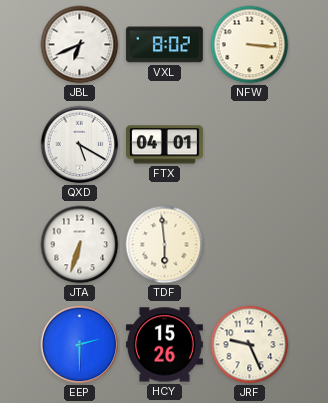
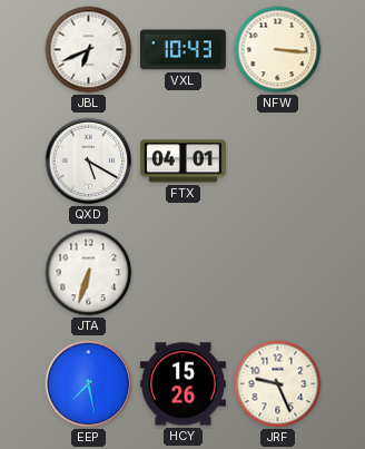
VXL: 8:02 -> 10:43 (182, 50)
TDF: 5:59 -> none (165, 245)
EEP: 2:30 -> 7:28 (89, 384)
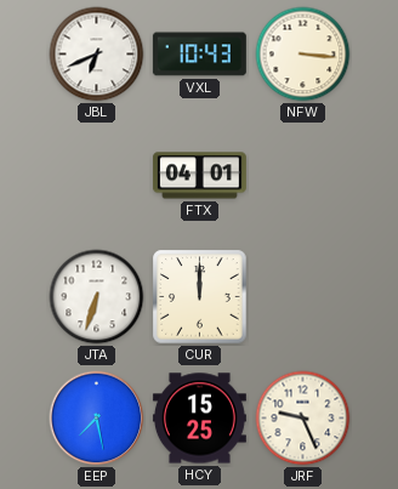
QXD: 5:20 -> none (89, 162)
CUR: none -> 12:00 (200, 297)
HCY: 15:26 -> 15:25 (199, 419)
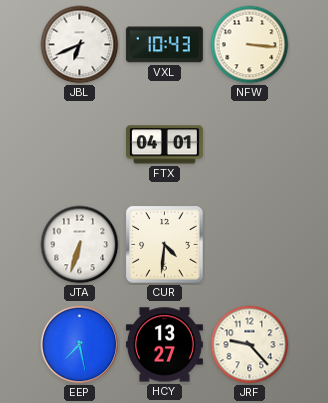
CUR: 12:00 -> 4:31 (165, 245)
HCY: 15:25 -> 13:27 (164, 345)
JRF: 9:26 -> 9:23 (250, 345)
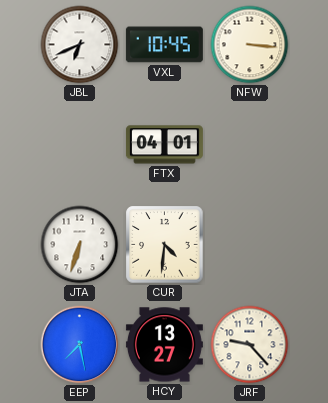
VXL: 10:43 -> 10:45 (164, 45)
